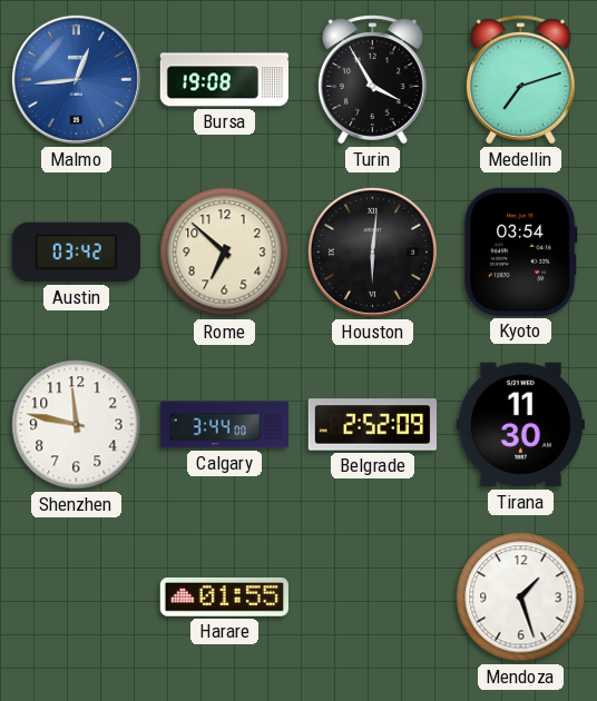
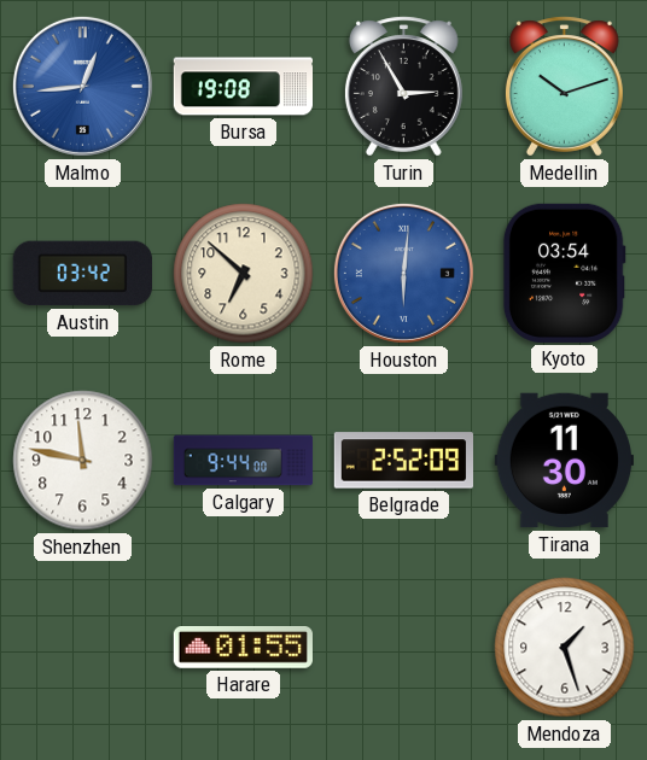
Turin: 3:55 -> 2:55 (403, 87)
Medellin: 7:12 -> 10:12 (564, 87)
Houston dial: black -> blue (403, 273)
Calgary: 3:44 -> 9:44 (244, 461)
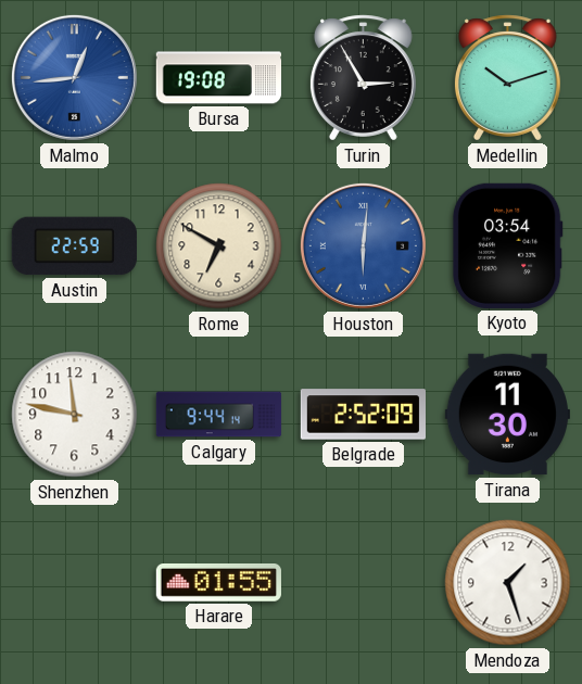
Austin: 03:42 -> 22:59 (74, 246)
Rome: 6:52 -> 6:50 (219, 246)
Calgary: 9:44:00 -> 9:44:14 (219, 415)
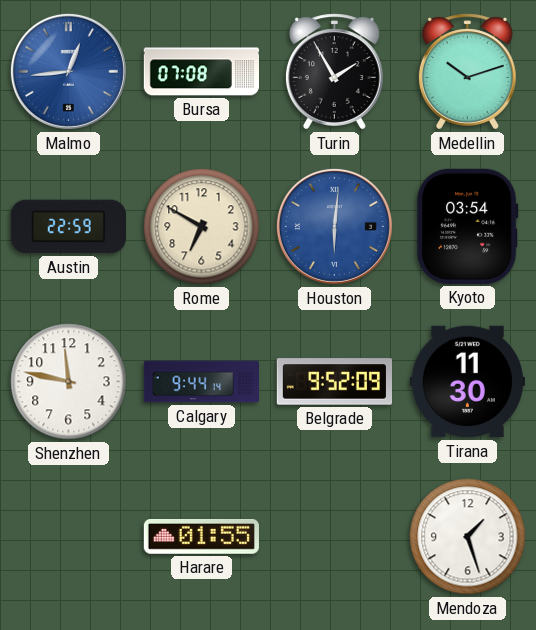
Bursa: 19:08 -> 07:08 (201, 72)
Turin: 2:55 -> 1:55 (334, 72)
Belgrade: 2:52 -> 9:52 (334, 382)
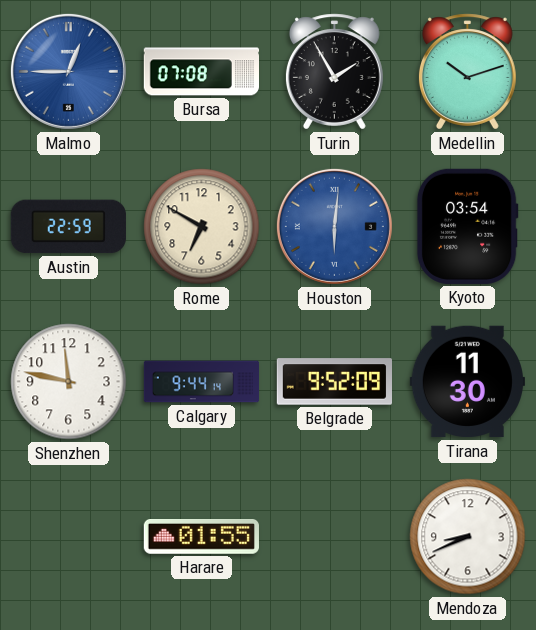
Malmo: 12:44 -> 12:45 (68, 71)
Mendoza: 1:27 -> 8:41 (468, 537)
